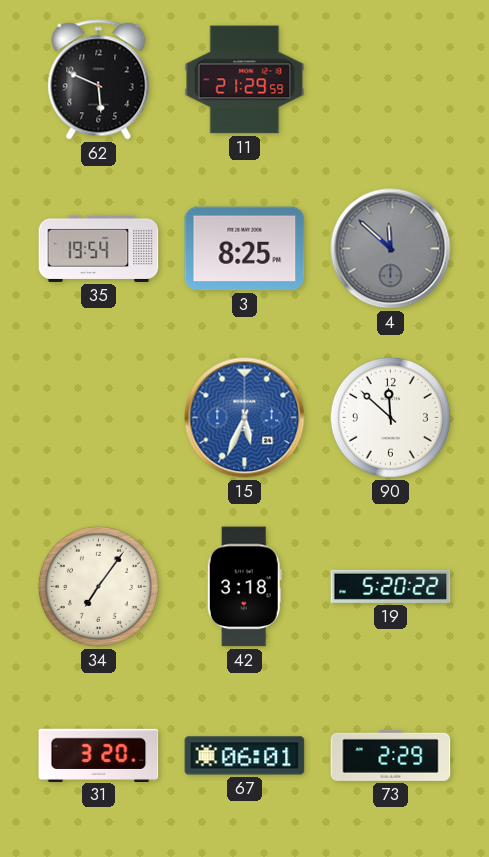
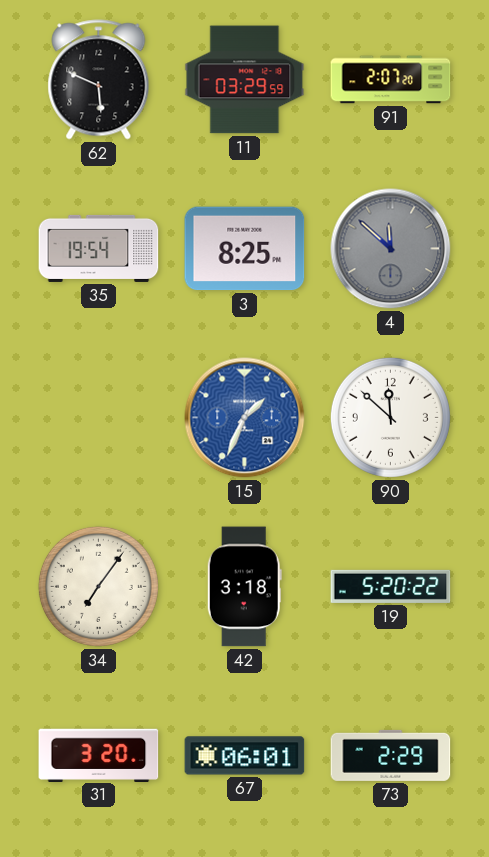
11: 21:29 -> 03:29 (245, 80)
91: none -> 2:07 (391, 80)
15: 5:34 -> 1:34 (245, 418)
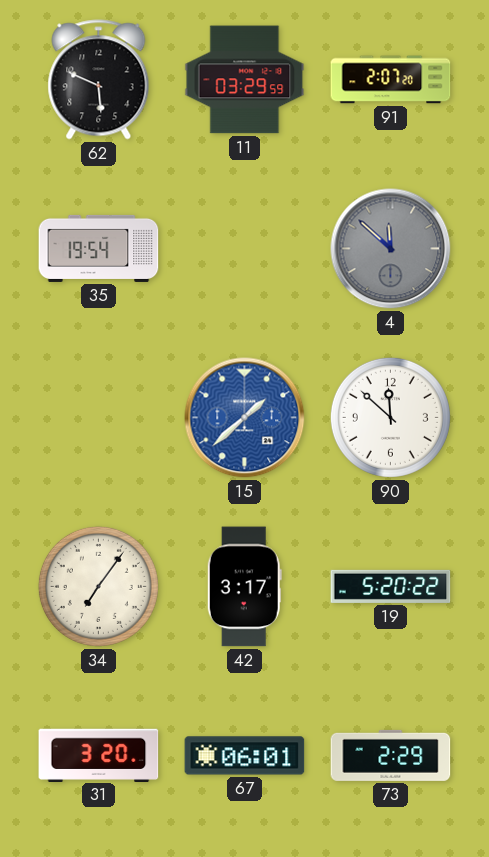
3: 8:25 -> none (245, 249)
15: 1:34 -> 1:38 (245, 418)
42: 3:18 -> 3:17 (244, 587)
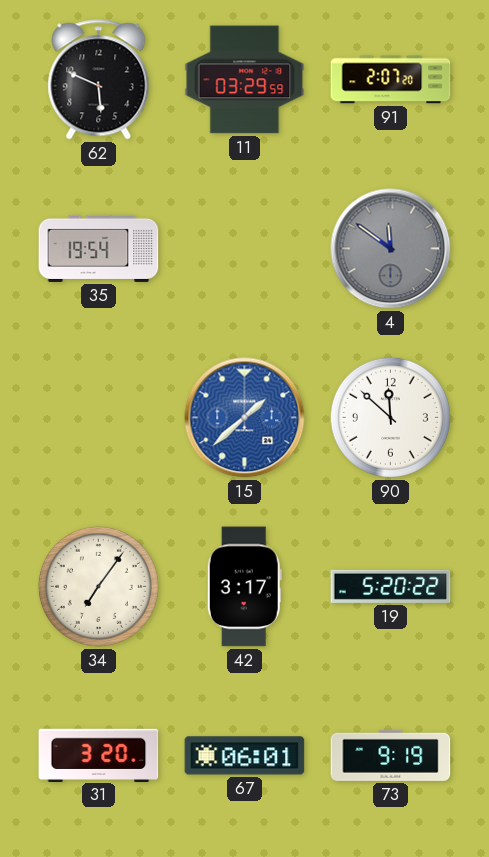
4: 11:52 -> 11:51 (391, 249)
73: 2:29 -> 9:19 (391, 755)
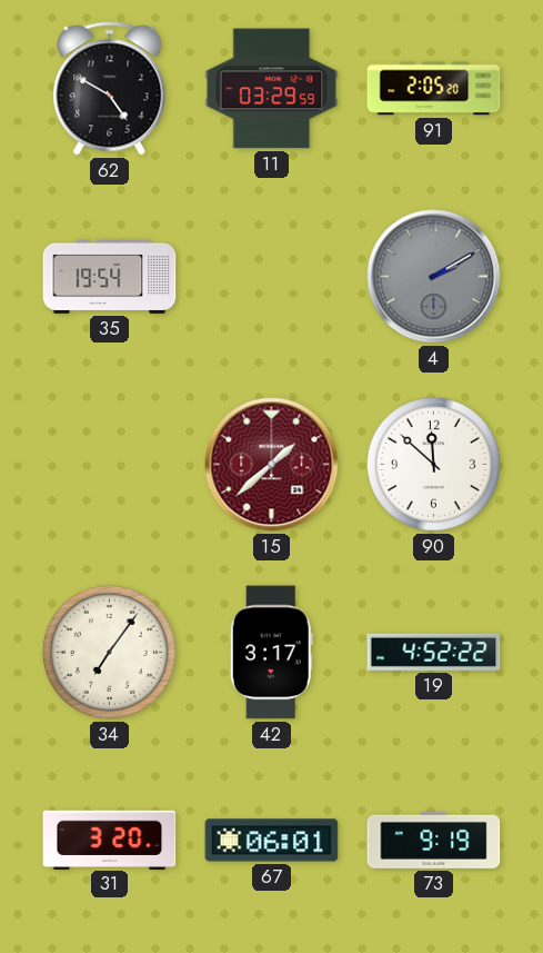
62: 5:49 -> 4:50 (110, 89)
91: 2:07 -> 2:05 (434, 89)
4: 11:51 -> 2:10 (434, 277)
15 dial: blue -> burgundy (272, 465)
19: 5:20 -> 4:52 (434, 652)
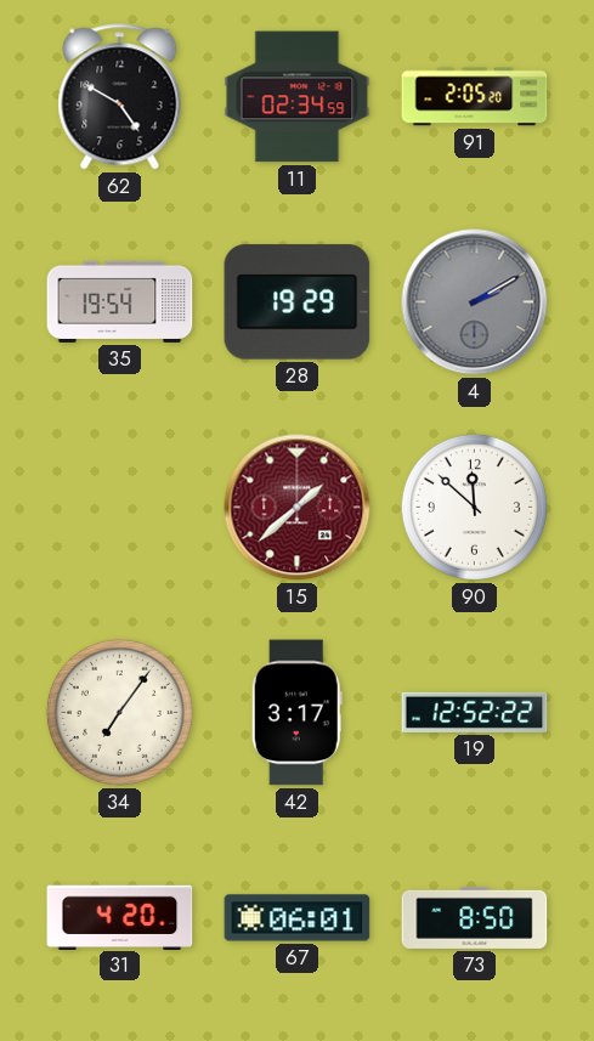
11: 03:29 -> 02:34 (298, 97)
28: none -> 19:29 (298, 302)
19: 4:52 -> 12:52 (475, 712)
31: 3:20 -> 4:20 (120, 917)
73: 9:19 -> 8:50 (475, 917)
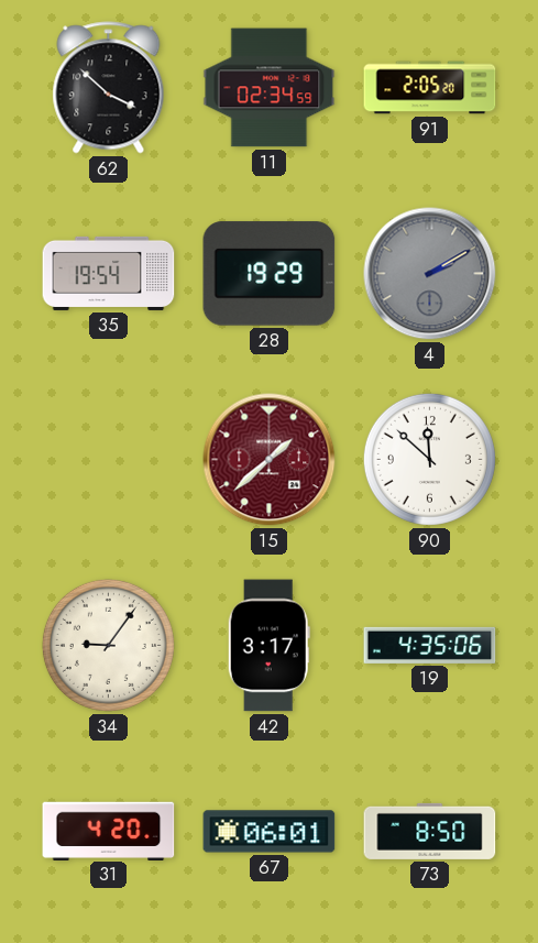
62: 4:50 -> 3:52 (109, 88)
34: 7:06 -> 9:06 (108, 645)
19: 12:52 -> 4:35 (430, 645)
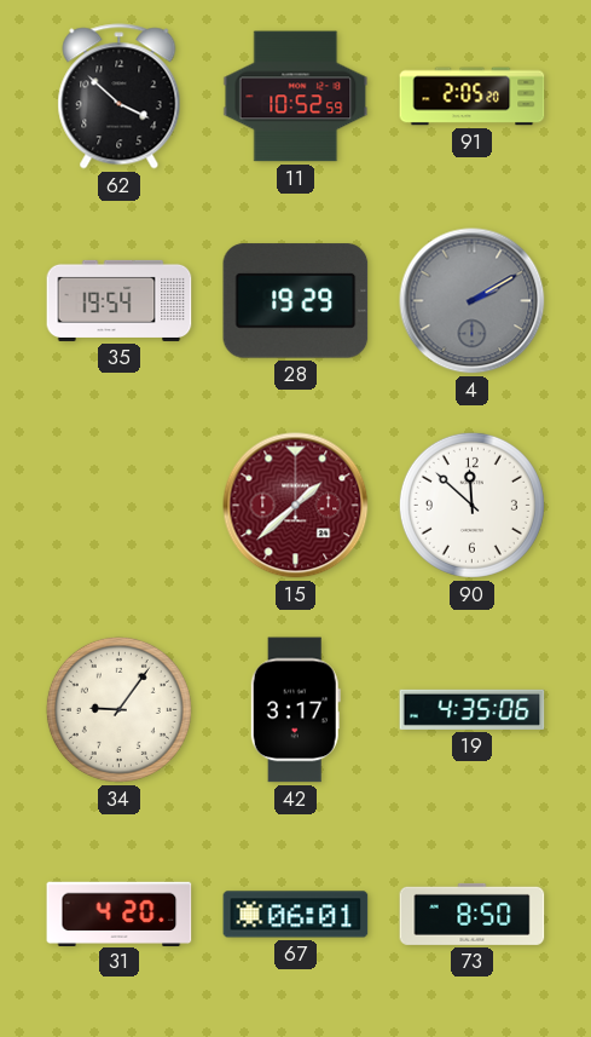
11: 02:34 -> 10:52 (296, 97)
